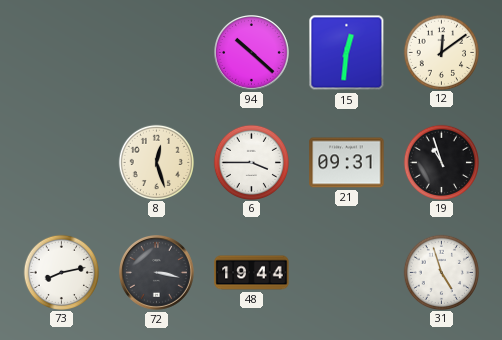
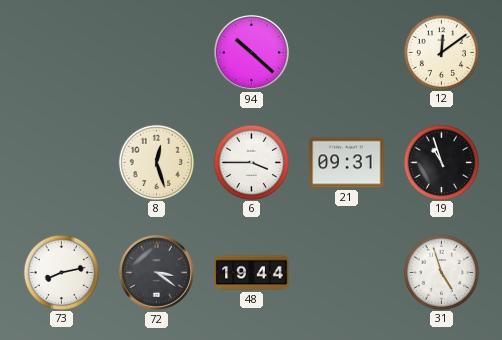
15: 12:31 -> none (347, 53)
72: 3:17 -> 3:21 (157, 273)
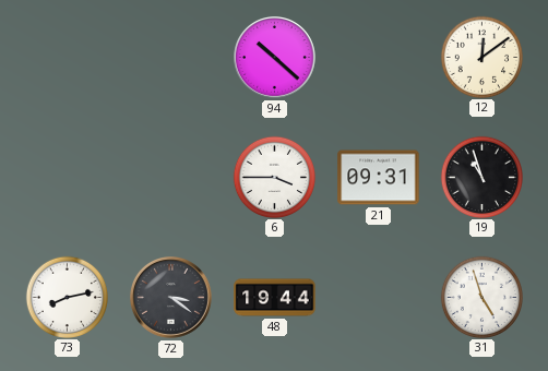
8: 12:27 -> none (156, 162)
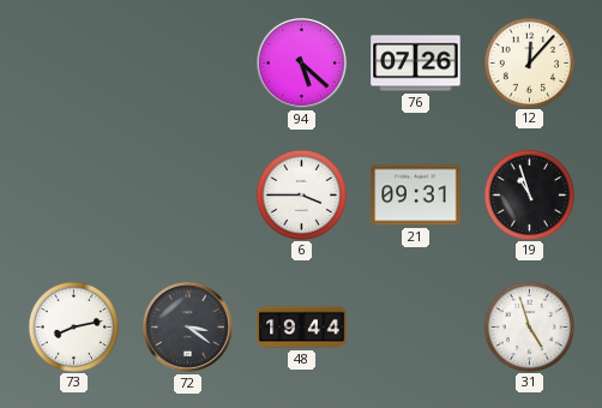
94: 10:22 -> 5:22 (302, 64)
76: none -> 07:26 (416, 64)
12: 12:09 -> 12:07 (529, 62)
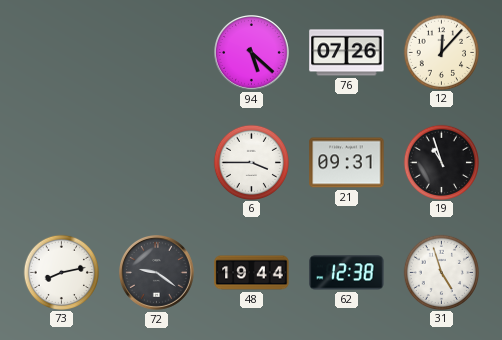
72: 3:21 -> 9:21 (157, 273)
62: none -> 12:38 (347, 273)
